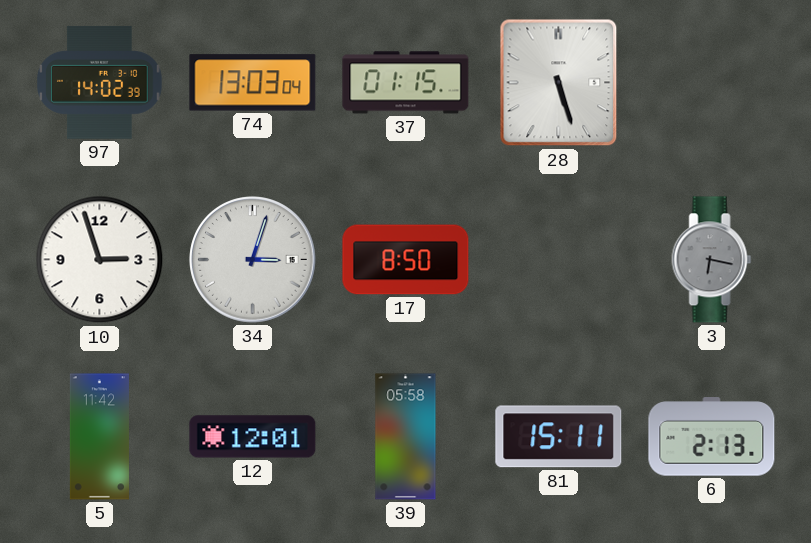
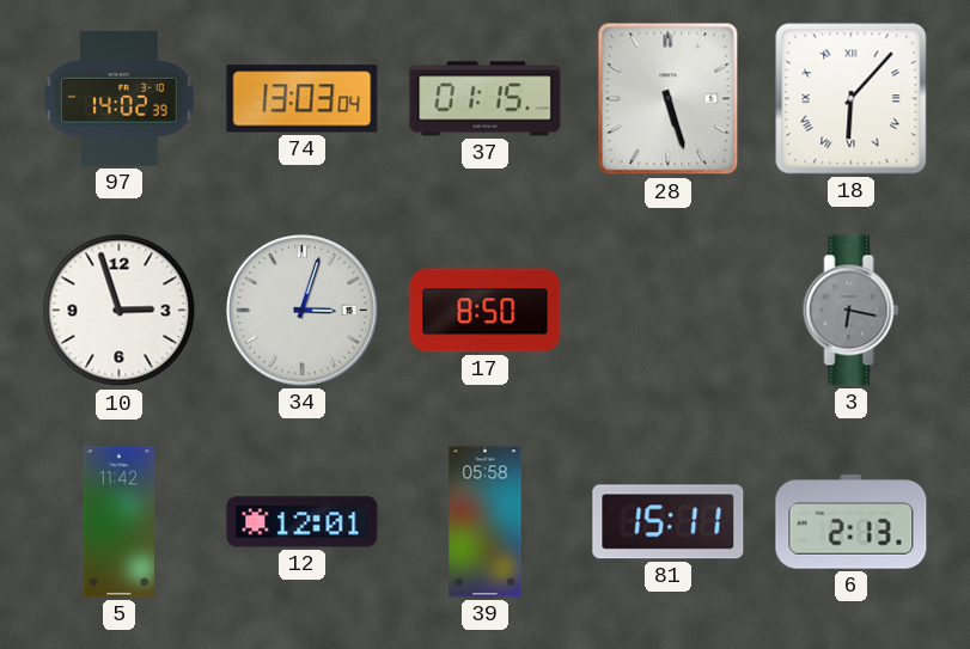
18: none -> 6:07 (852, 99)
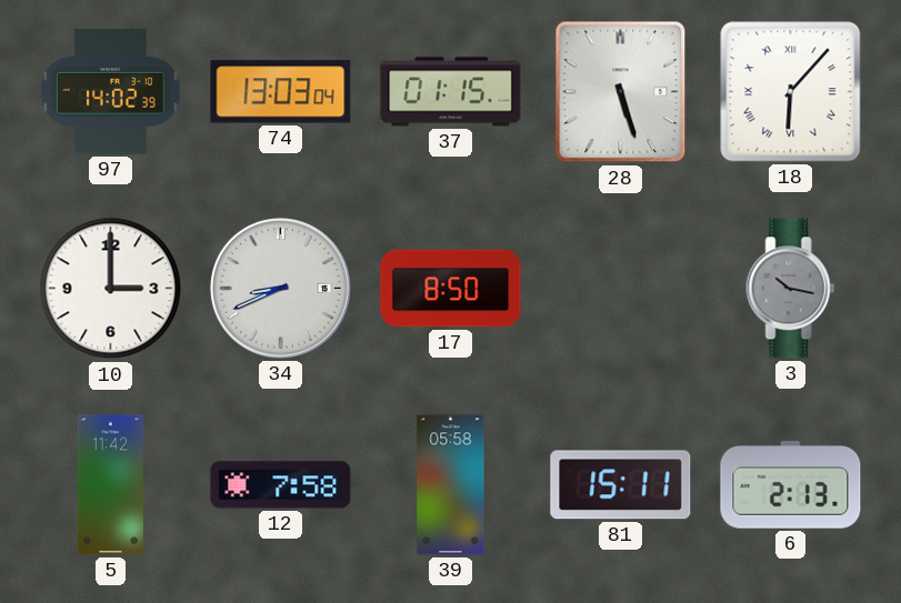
10: 2:57 -> 3:00 (111, 289)
34: 3:03 -> 8:41 (281, 289)
3: 6:17 -> 10:17 (791, 289)
12: 12:01 -> 7:58 (281, 485)
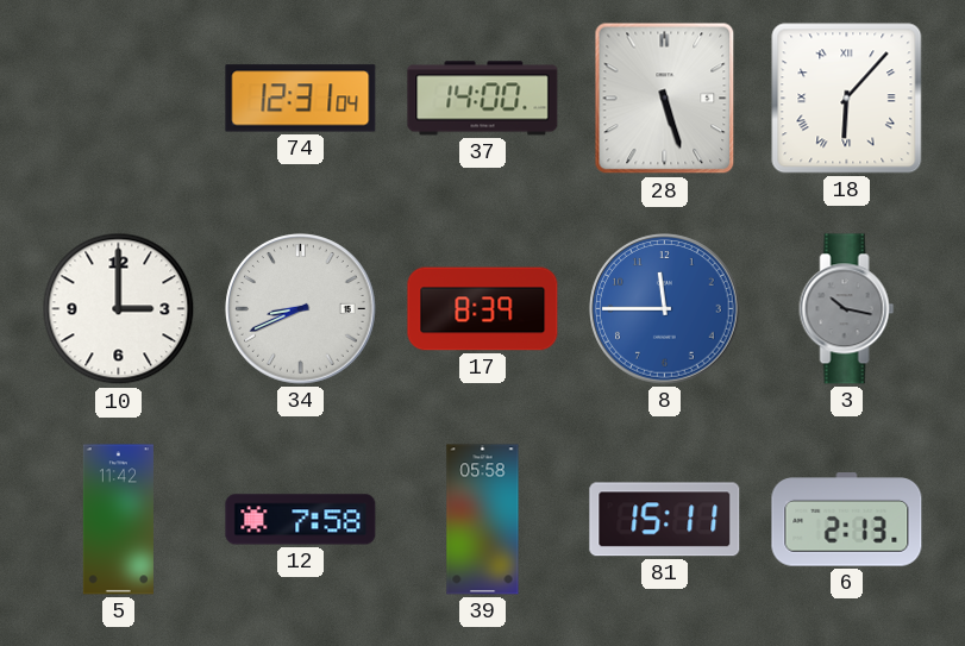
97: 14:02 -> none (111, 91)
74: 13:03 -> 12:31 (301, 99)
37: 01:15 -> 14:00 (483, 99)
17: 8:50 -> 8:39 (483, 309)
8: none -> 11:45 (665, 309)
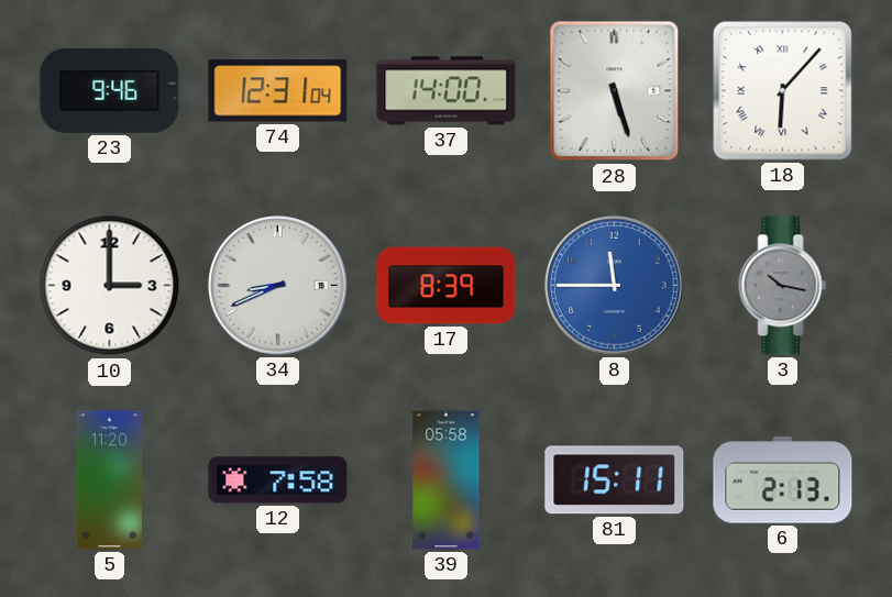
23: none -> 9:46 (110, 90)
5: 11:42 -> 11:20 (109, 480)
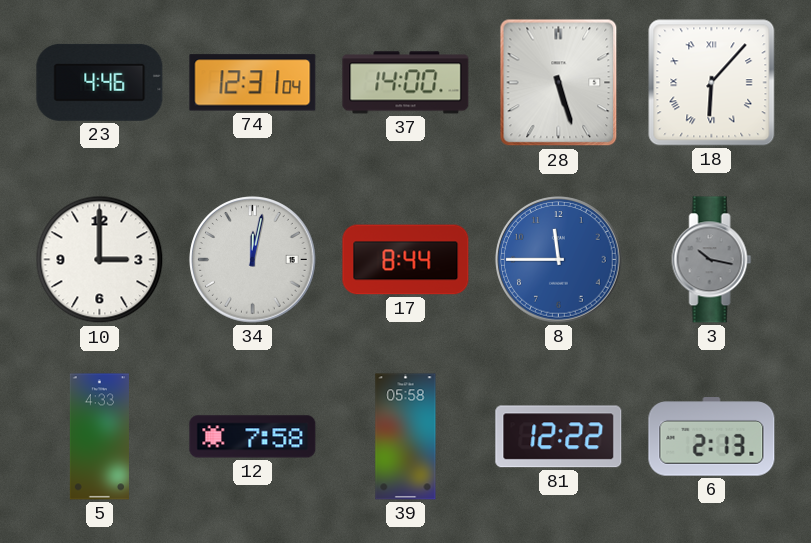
23: 9:46 -> 4:46 (100, 82)
34: 8:41 -> 12:02 (253, 260)
17: 8:39 -> 8:44 (406, 260)
5: 11:20 -> 4:33 (99, 437)
81: 15:11 -> 12:22 (559, 437)
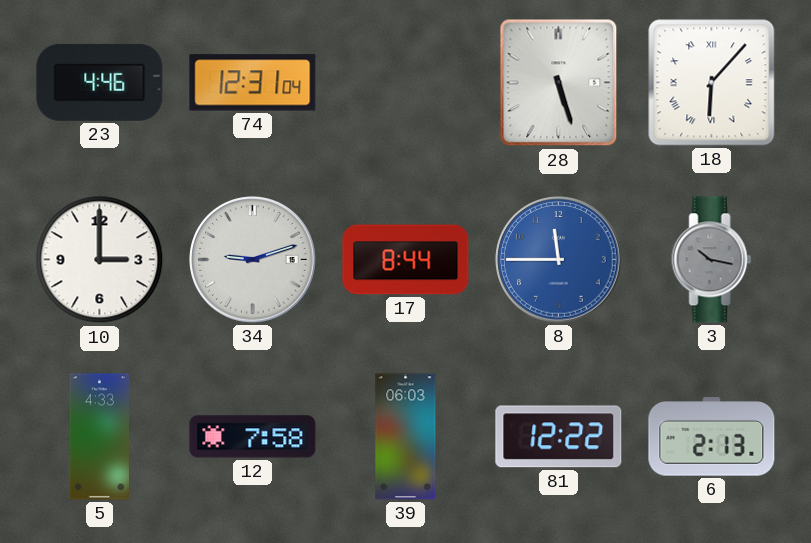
37: 14:00 -> none (406, 83)
34: 12:02 -> 9:12 (253, 260)
39: 05:58 -> 06:03 (406, 437)
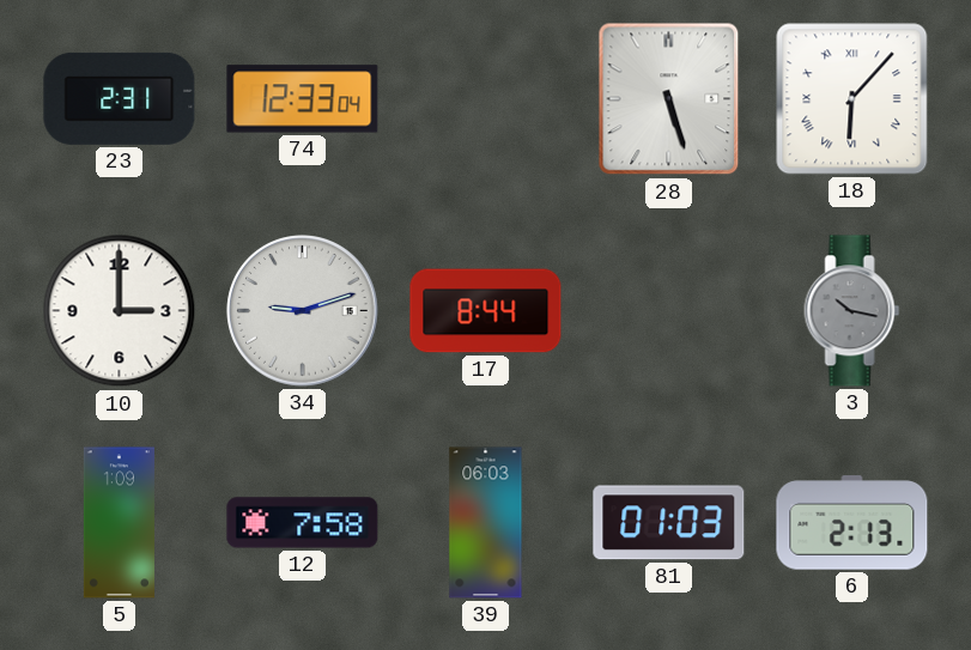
23: 4:46 -> 2:31 (120, 98)
74: 12:31 -> 12:33 (303, 99)
8: 11:45 -> none (559, 260)
5: 4:33 -> 1:09 (119, 523)
81: 12:22 -> 01:03 (669, 523)
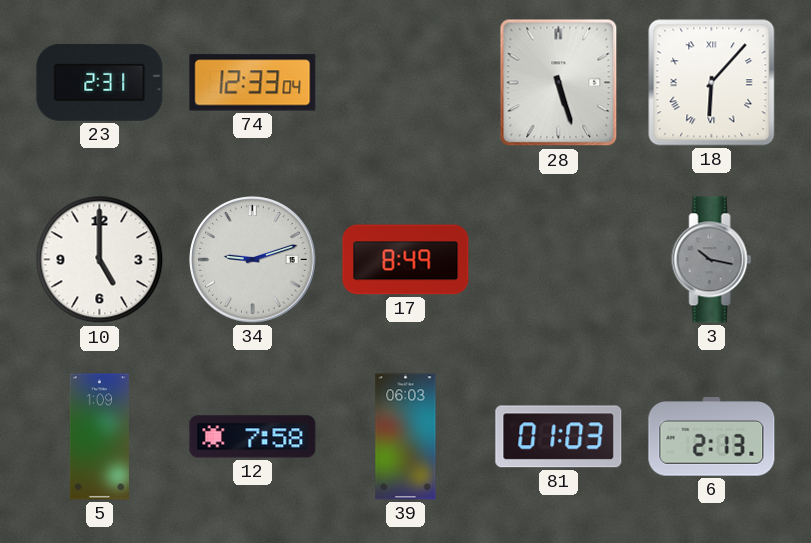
10: 3:00 -> 5:00 (100, 260)
17: 8:44 -> 8:49 (406, 260)
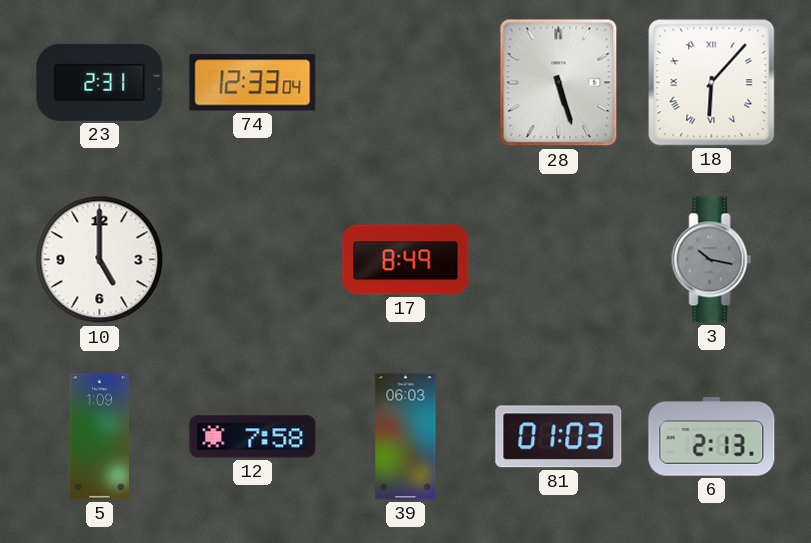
34: 9:12 -> none (253, 260)
